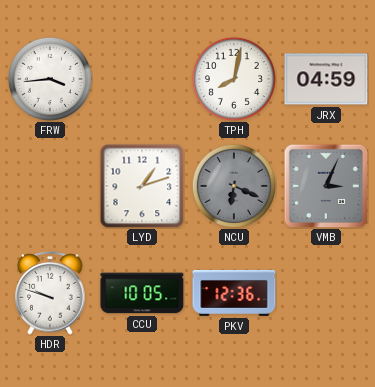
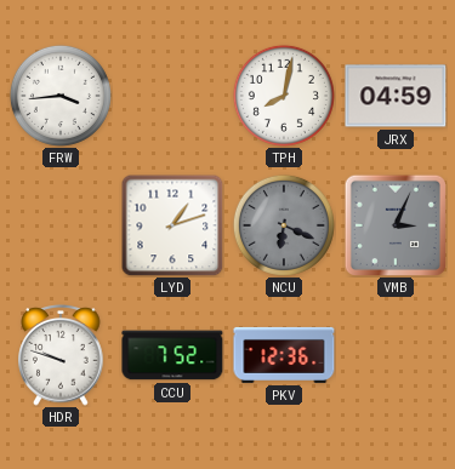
CCU: 10:05 -> 7:52 (172, 355)
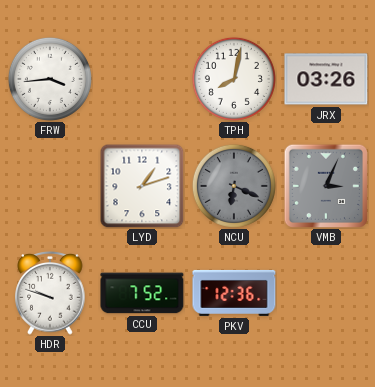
JRX: 04:59 -> 03:26 (326, 79)
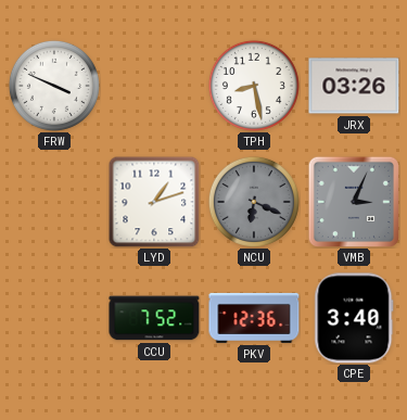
FRW: 3:44 -> 3:49 (54, 86)
TPH: 8:02 -> 8:28 (254, 86)
HDR: 9:48 -> none (50, 294)
CPE: none -> 3:40 (354, 318)
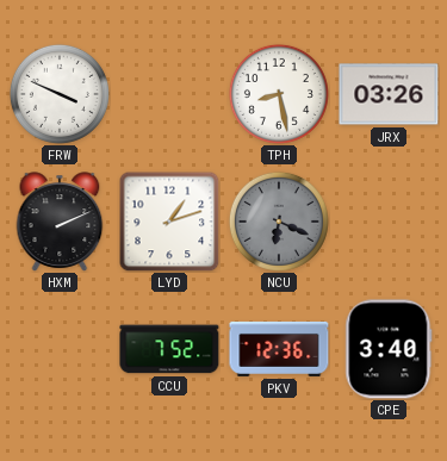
HXM: none -> 2:11 (60, 222)
VMB: 3:04 -> none (353, 201)
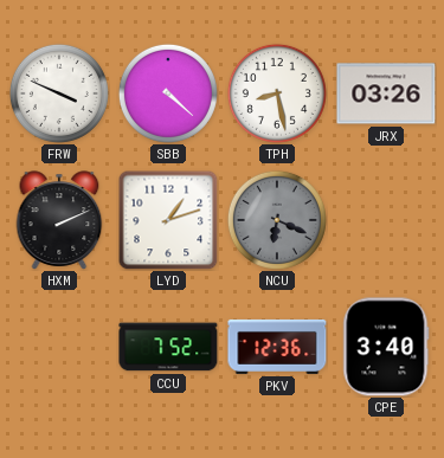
SBB: none -> 4:22 (168, 93)
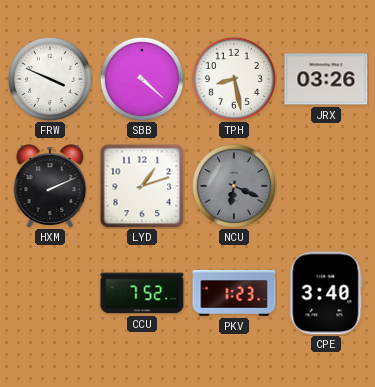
PKV: 12:36 -> 1:23 (234, 293)
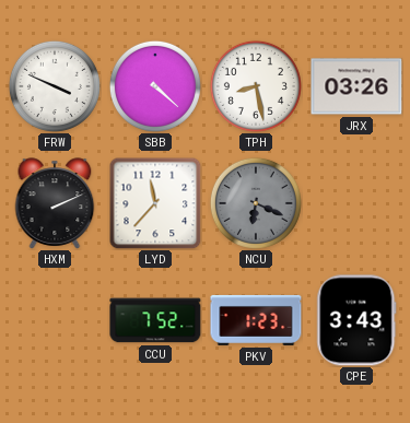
LYD: 1:12 -> 11:37 (155, 203)
CPE: 3:40 -> 3:43 (356, 320)
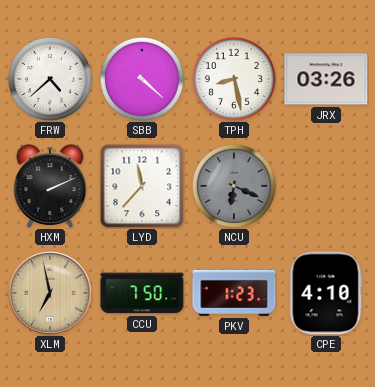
FRW: 3:49 -> 4:38 (50, 79)
XLM: none -> 6:58 (50, 293)
CCU: 7:52 -> 7:50 (142, 293)
CPE: 3:43 -> 4:10 (326, 293)
